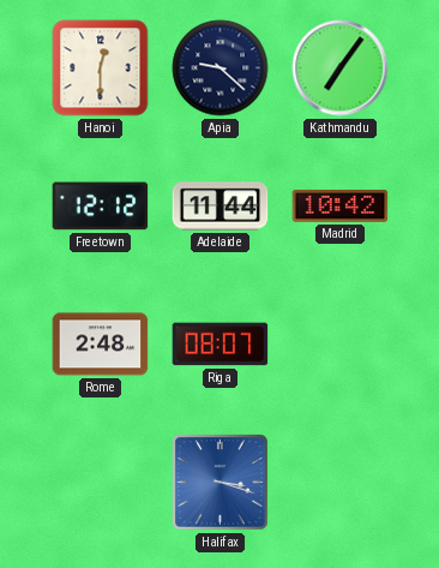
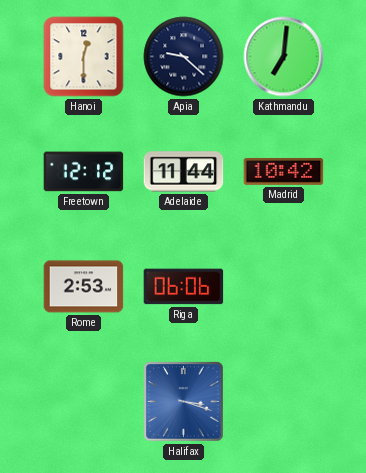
Kathmandu: 7:06 -> 7:01 (284, 57)
Rome: 2:48 -> 2:53 (84, 287)
Riga: 08:07 -> 06:06 (184, 287)
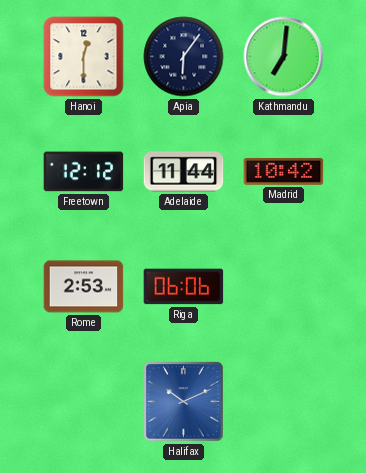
Apia: 9:22 -> 6:06 (184, 57)
Halifax: 3:18 -> 10:11 (184, 402)
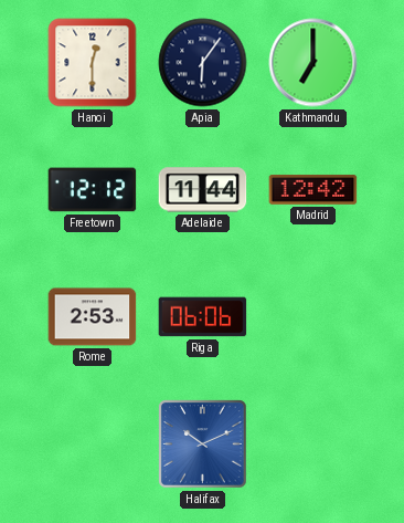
Kathmandu: 7:01 -> 7:00 (313, 63)
Madrid: 10:42 -> 12:42 (313, 189)
